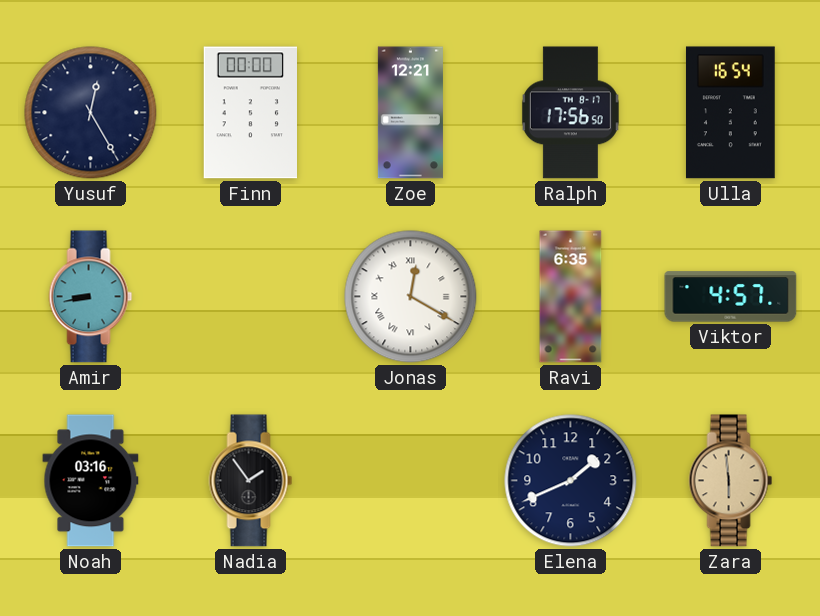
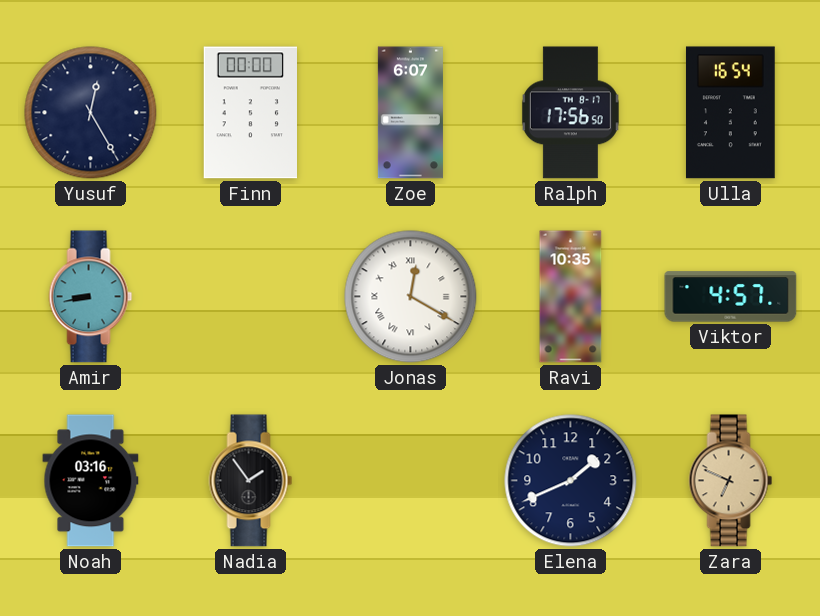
Zoe: 12:21 -> 6:07 (410, 113)
Ravi: 6:35 -> 10:35 (571, 297)
Zara: 5:59 -> 6:49 (731, 481)
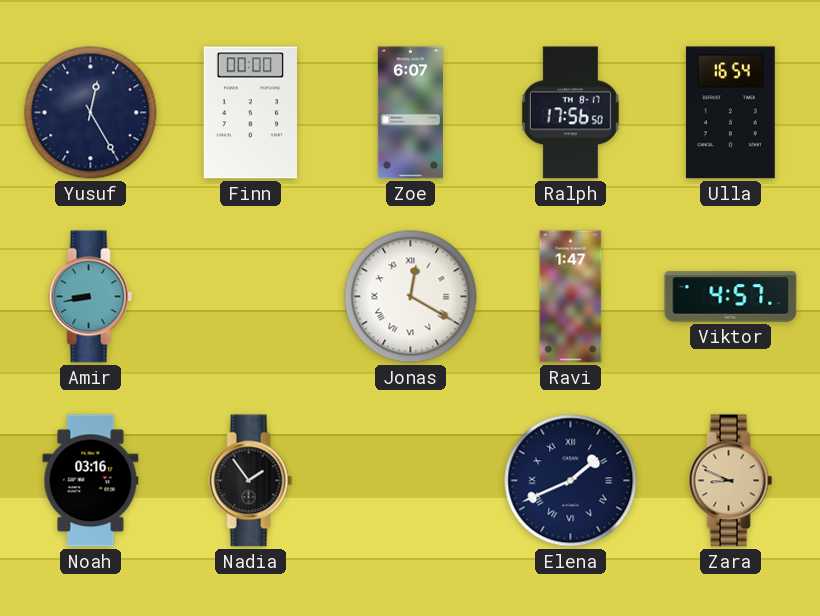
Ravi: 10:35 -> 1:47 (571, 297)
Elena numerals: Arabic -> Roman (571, 481)
Zara: 6:49 -> 8:49 (731, 481)
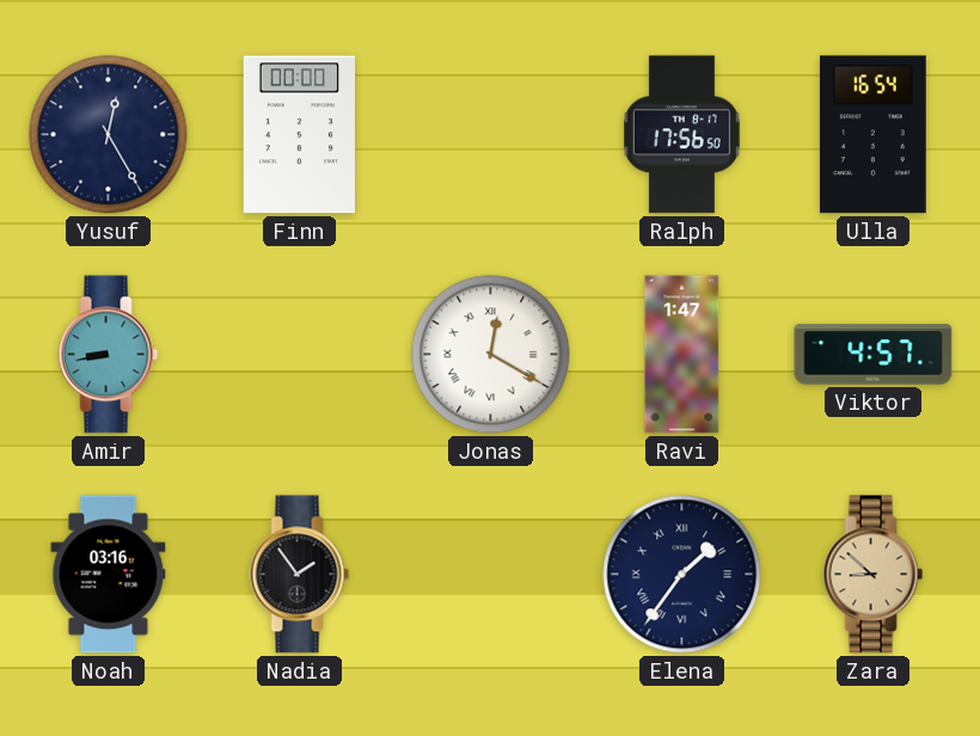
Zoe: 6:07 -> none (410, 113)
Elena: 1:41 -> 1:36 (682, 575)
Zara: 8:49 -> 8:52 (874, 575)
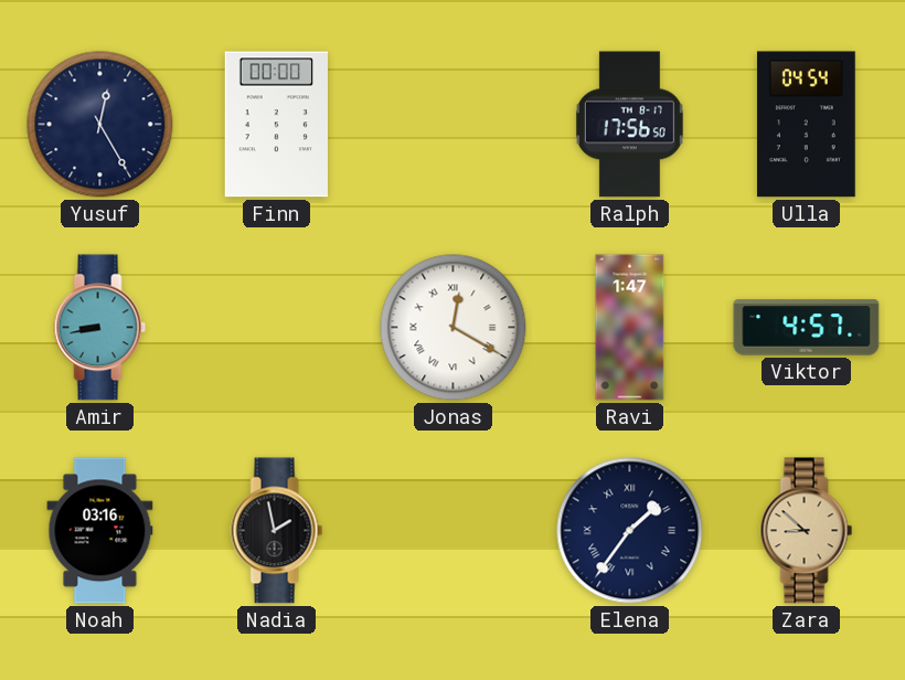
Ulla: 16:54 -> 04:54 (807, 125)
Nadia: 1:54 -> 1:58 (277, 531)
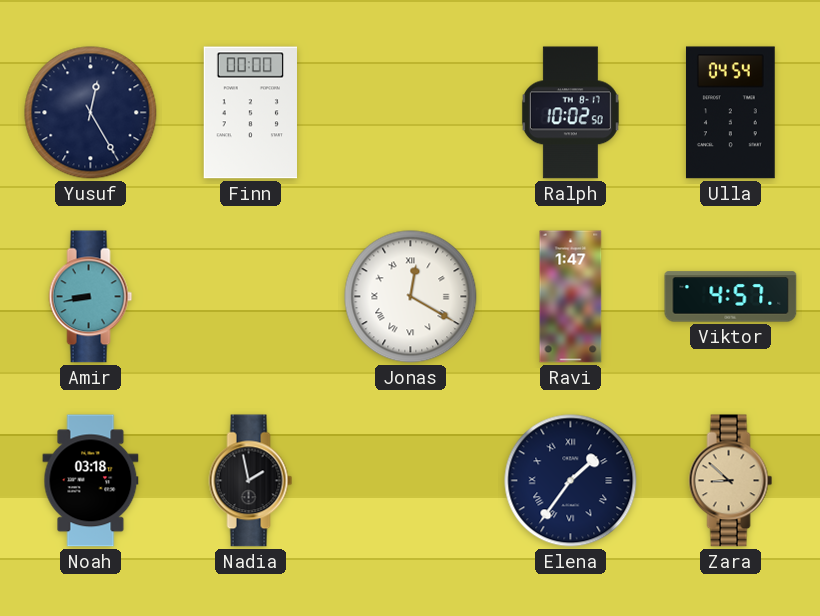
Ralph: 17:56 -> 10:02 (570, 113)
Noah: 03:16 -> 03:18 (91, 481)
